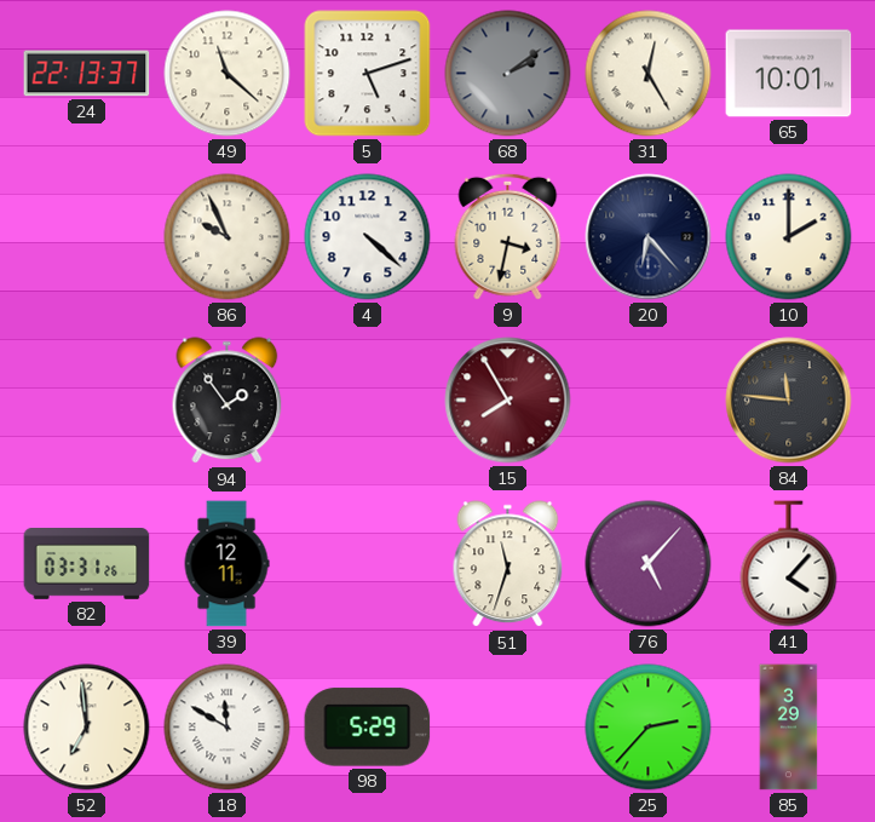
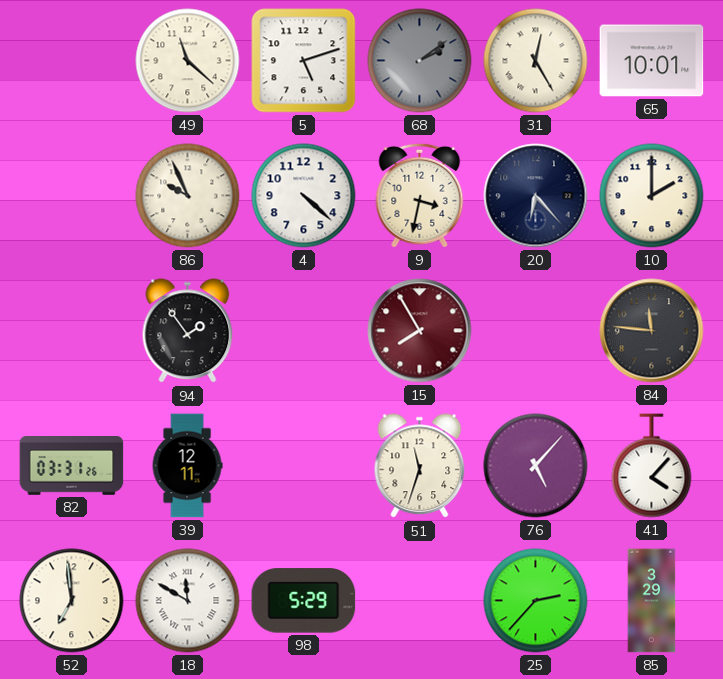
24: 22:13 -> none (87, 74)
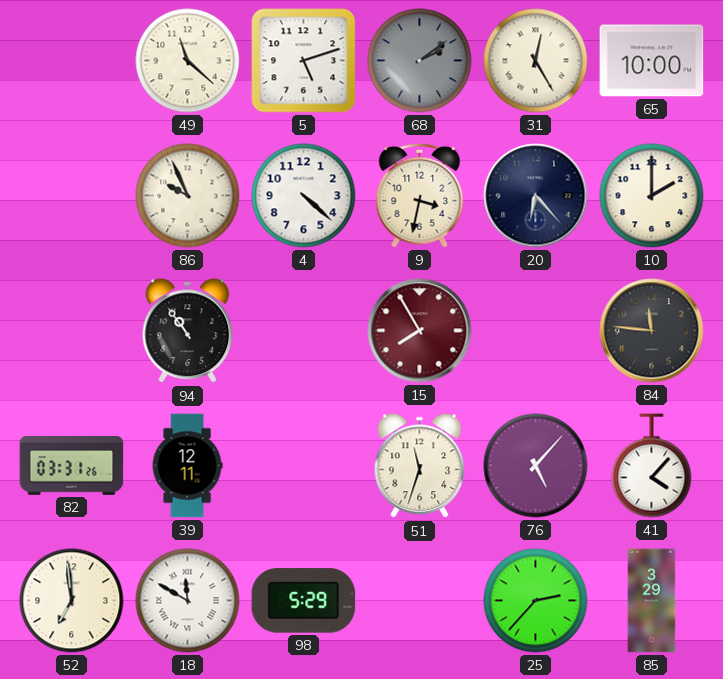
65: 10:01 -> 10:00 (652, 61)
94: 1:54 -> 10:54 (188, 331)
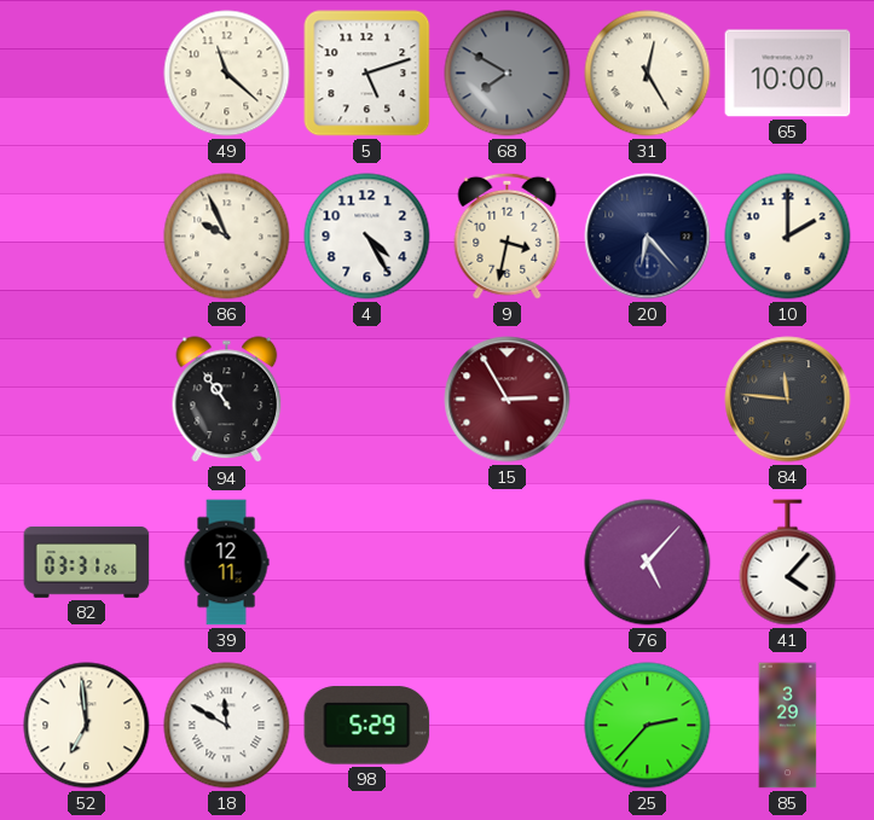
68: 2:09 -> 7:50 (508, 74)
4: 4:22 -> 4:25 (367, 237)
15: 7:55 -> 2:55 (508, 400)
51: 11:33 -> none (420, 466)
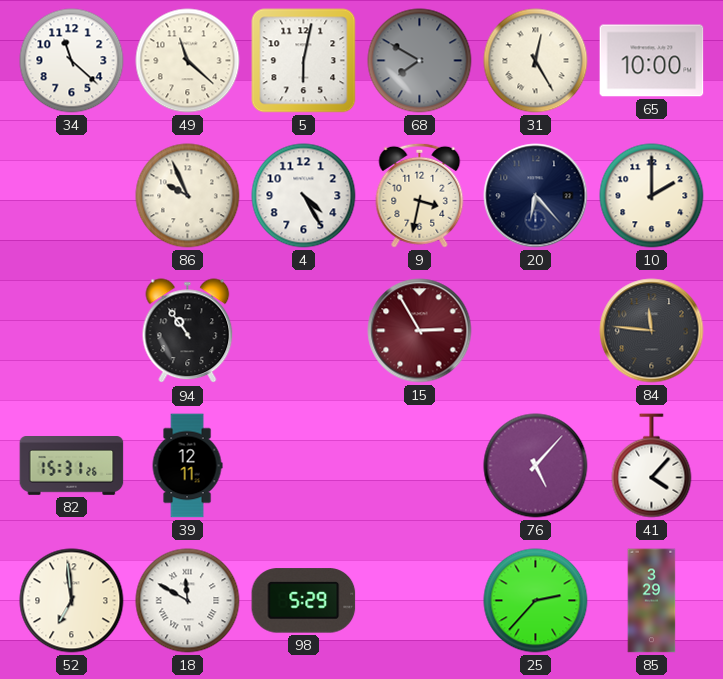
34: none -> 11:22 (72, 61)
5: 5:12 -> 6:02 (304, 61)
82: 03:31 -> 15:31 (72, 466)
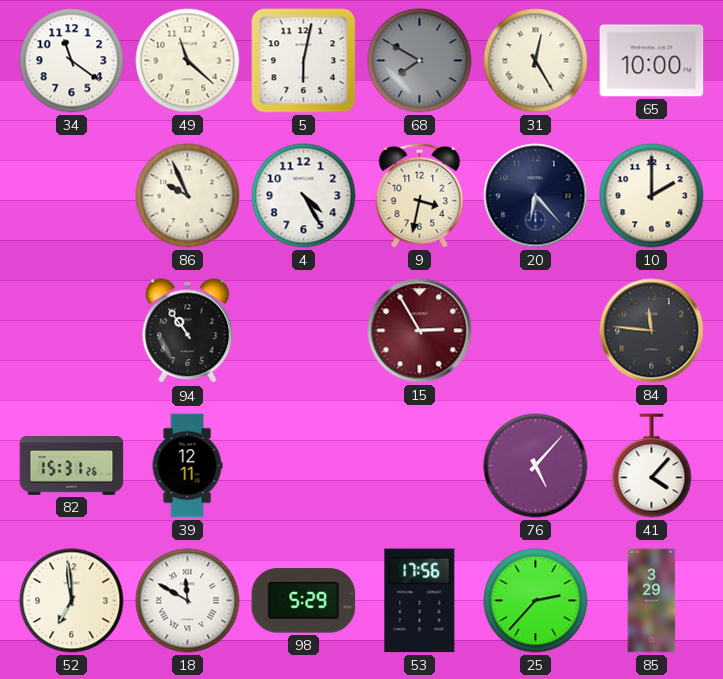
34: 11:22 -> 11:21 (72, 61)
53: none -> 17:56 (420, 601)
